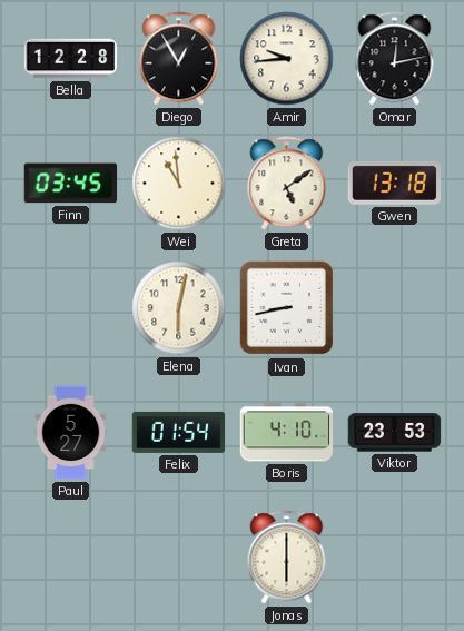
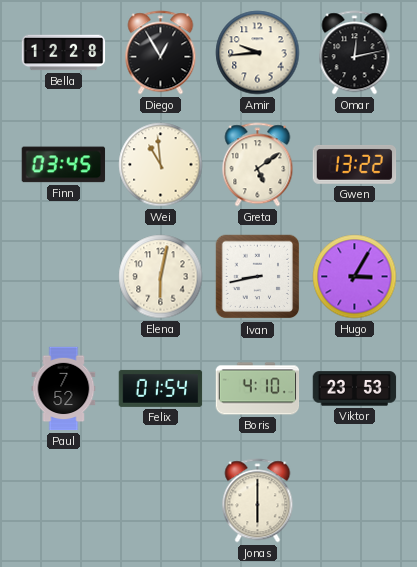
Gwen: 13:18 -> 13:22 (355, 165)
Hugo: none -> 3:05 (355, 277)
Paul: 5:27 -> 7:52 (64, 389)
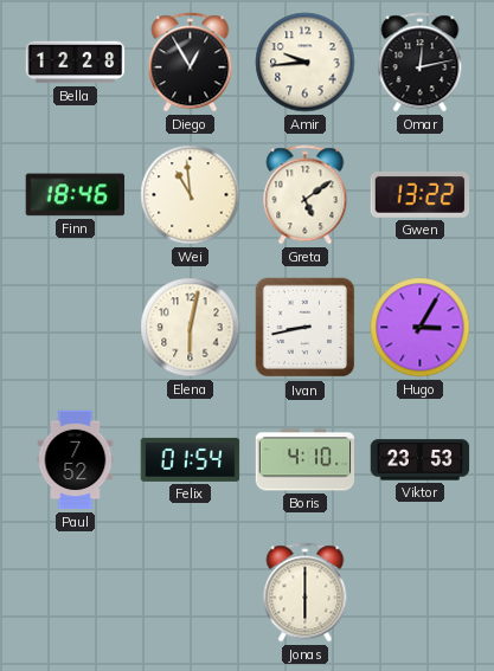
Finn: 03:45 -> 18:46 (76, 195)
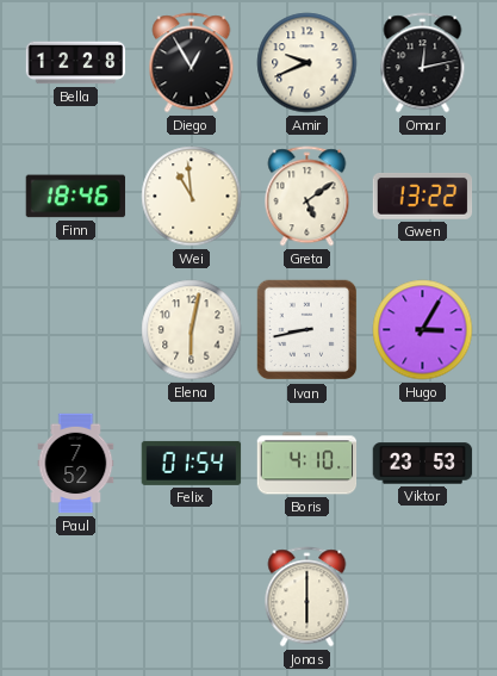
Amir: 9:44 -> 9:41 (307, 63)
